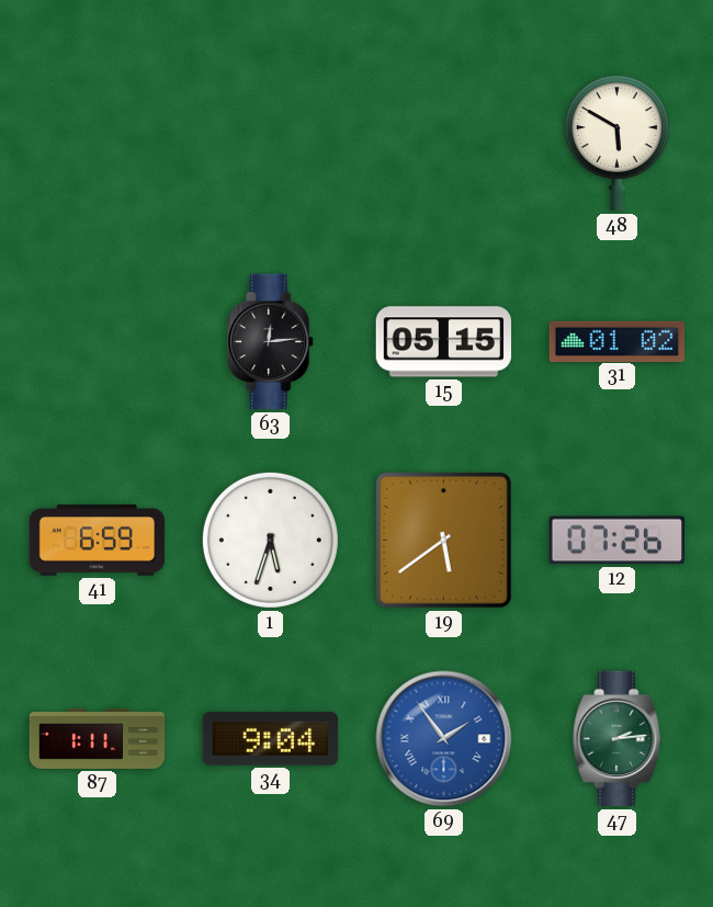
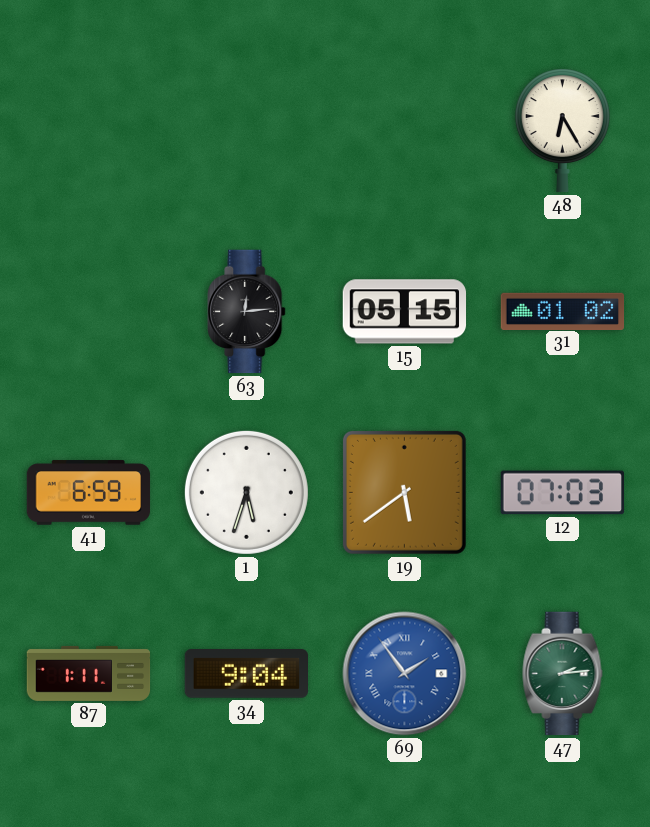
48: 5:50 -> 6:25 (562, 131)
12: 07:26 -> 07:03 (562, 493)
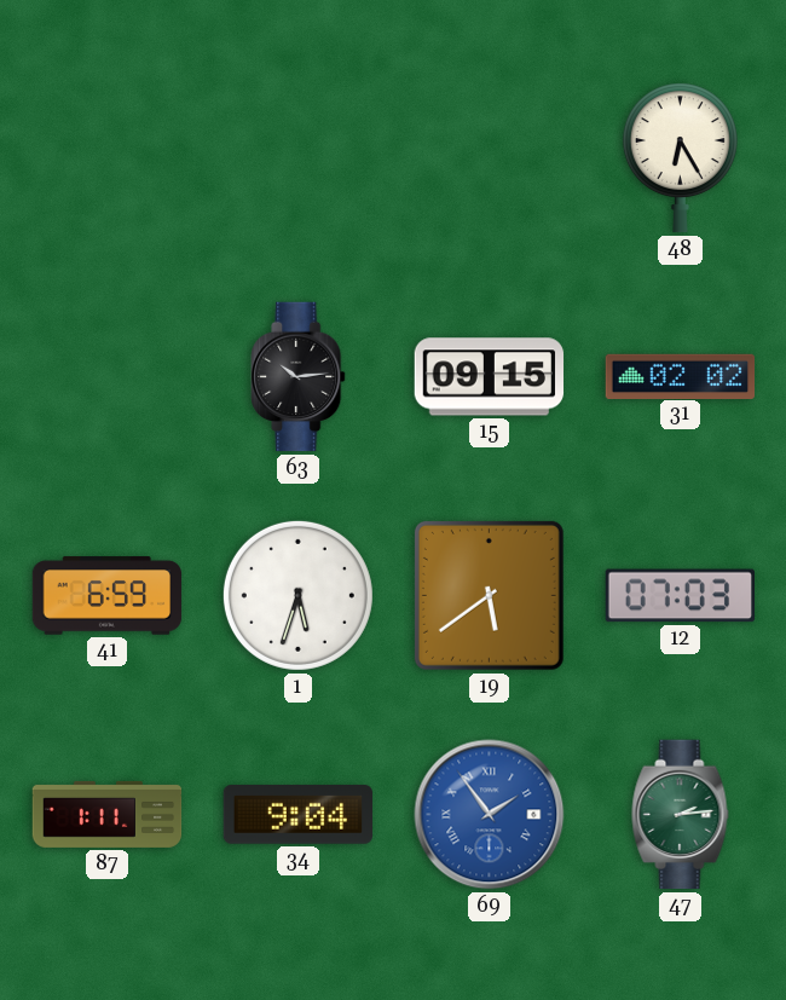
63: 12:14 -> 10:14 (299, 377)
15: 05:15 -> 09:15 (490, 377)
31: 01:02 -> 02:02 (681, 376)
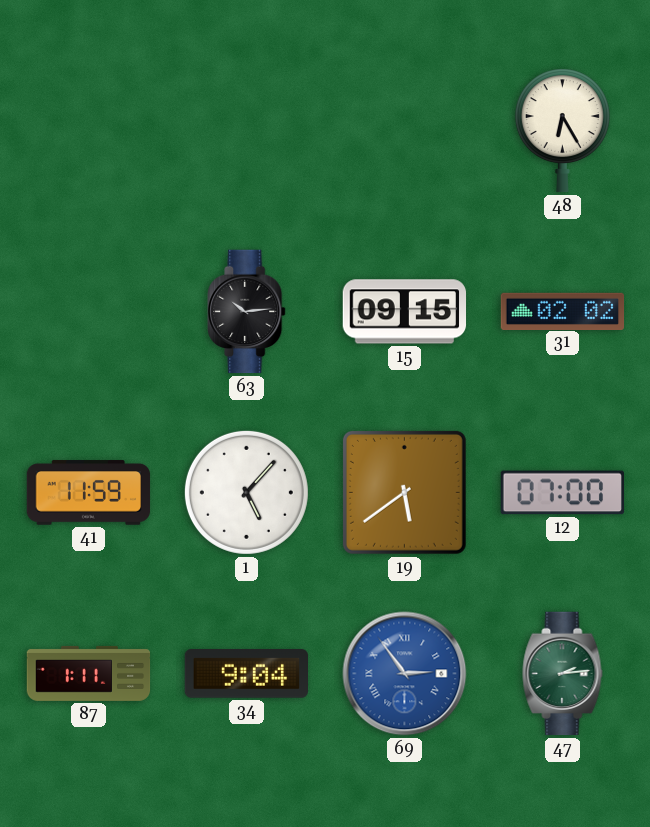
41: 6:59 -> 11:59 (89, 493)
1: 5:33 -> 5:07 (246, 492)
12: 07:03 -> 07:00 (562, 493)
69: 1:54 -> 2:54 (405, 674)
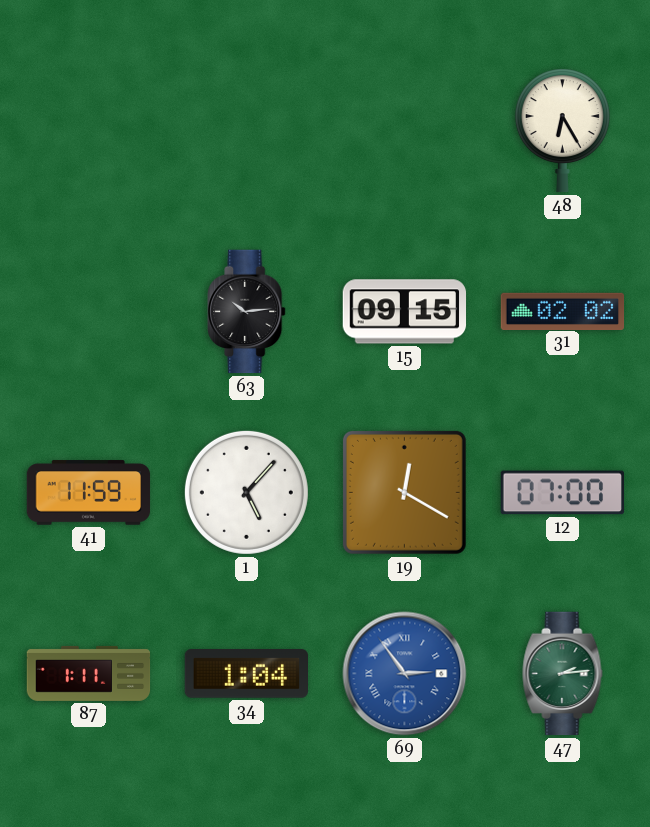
19: 5:39 -> 12:20 (404, 492)
34: 9:04 -> 1:04 (246, 674)
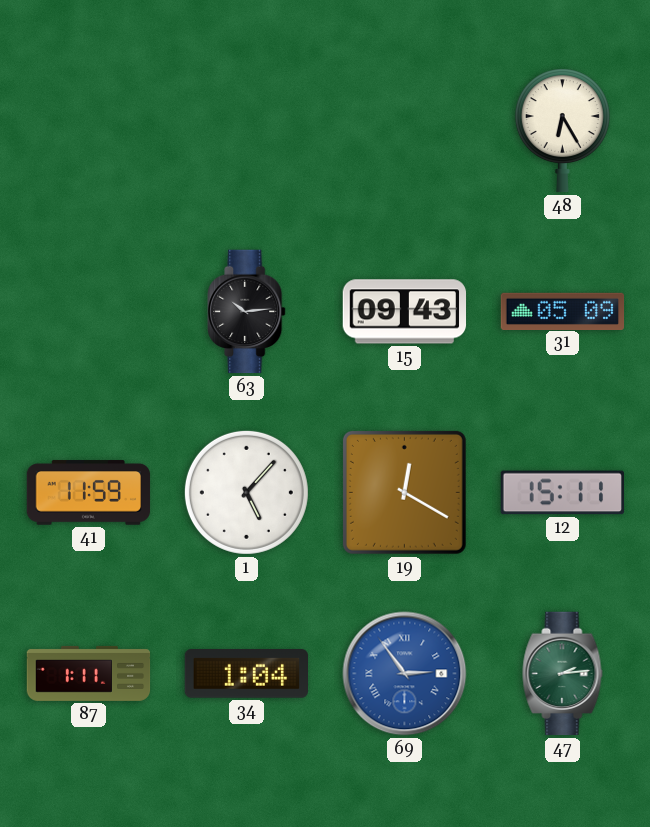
15: 09:15 -> 09:43 (405, 312)
31: 02:02 -> 05:09 (563, 311)
12: 07:00 -> 15:11 (562, 493)
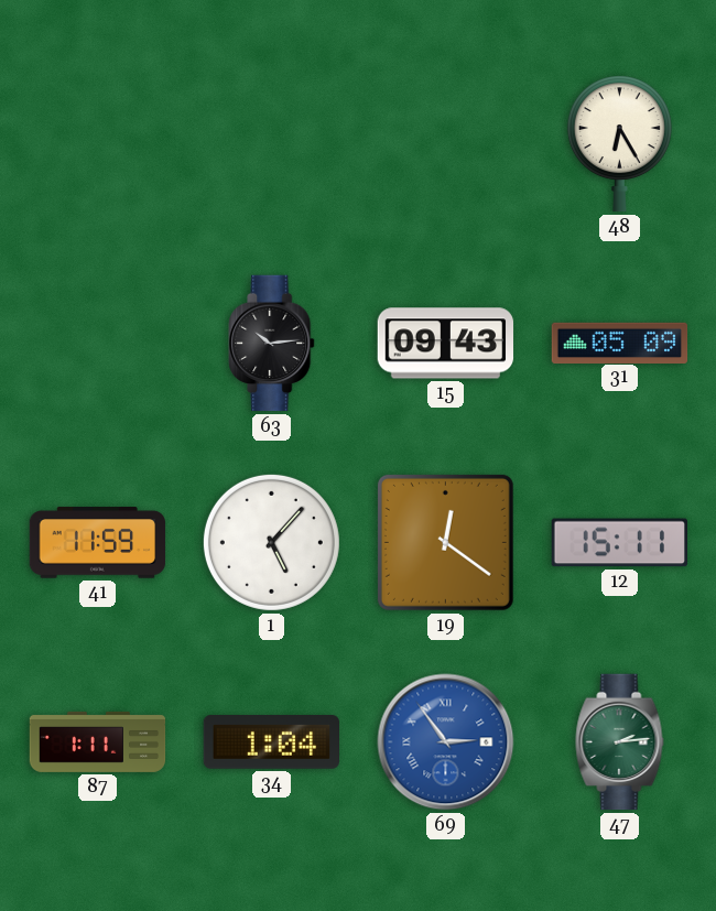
19: 12:20 -> 12:21 (445, 542)
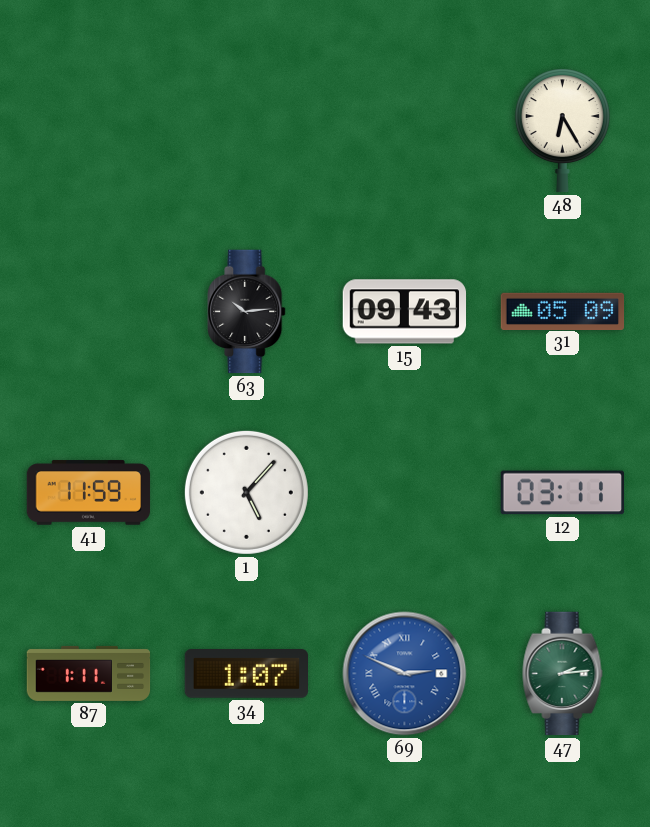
19: 12:21 -> none (445, 542)
12: 15:11 -> 03:11 (562, 493)
34: 1:04 -> 1:07 (246, 674)
69: 2:54 -> 2:49 (405, 674)
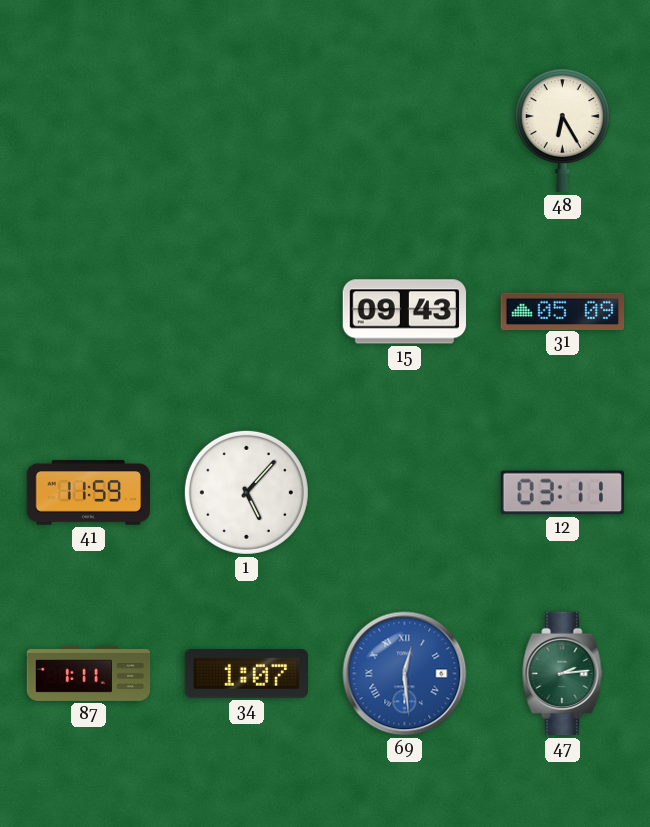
63: 10:14 -> none (247, 312)
69: 2:49 -> 12:29 (405, 674)
